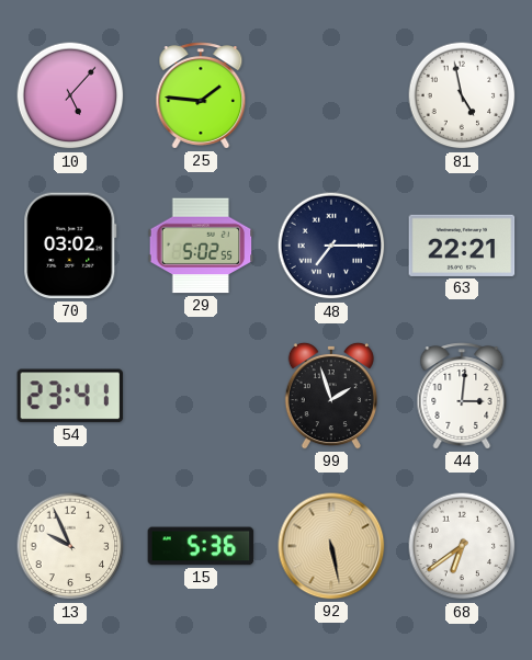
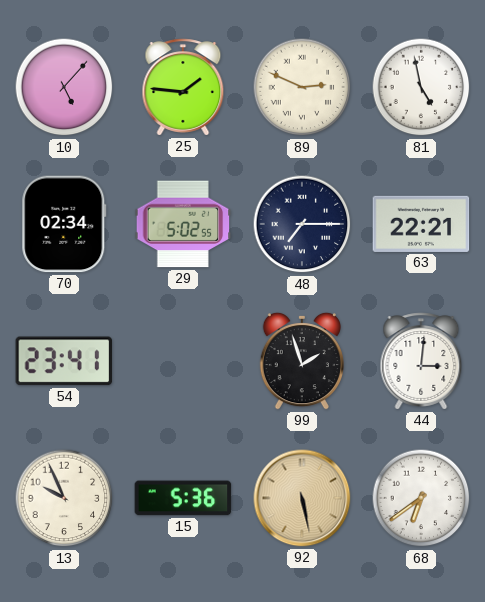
89: none -> 2:49 (302, 87)
70: 03:02 -> 02:34 (64, 224)
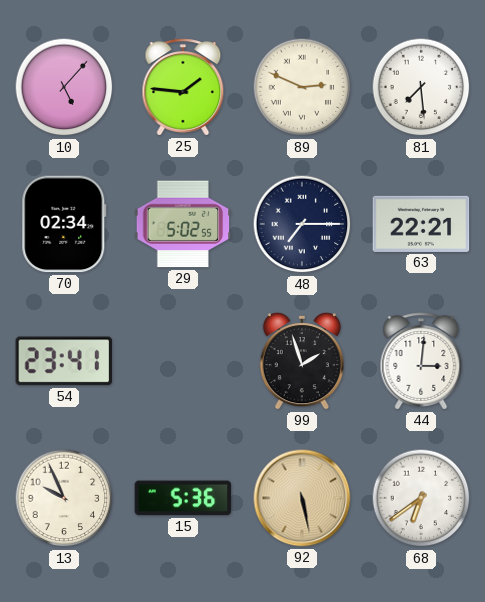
81: 4:58 -> 7:29 (421, 87)
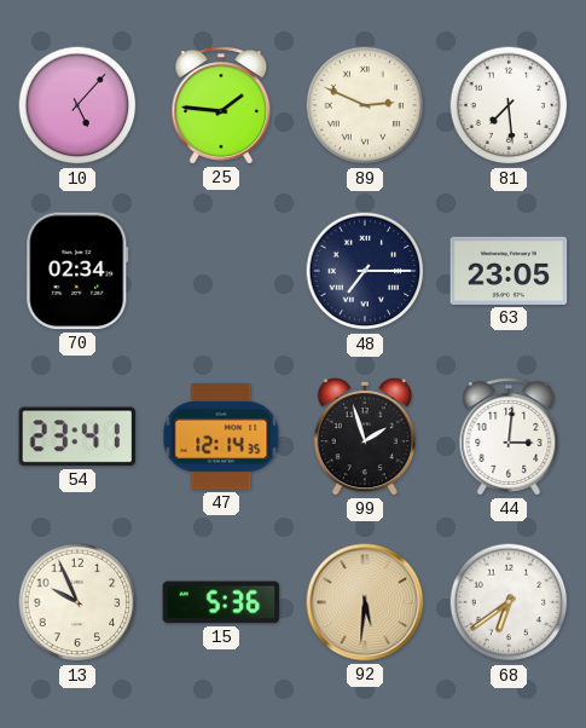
29: 5:02 -> none (183, 224)
63: 22:21 -> 23:05 (509, 271)
47: none -> 12:14 (221, 437)
92: 5:28 -> 5:31 (365, 602)
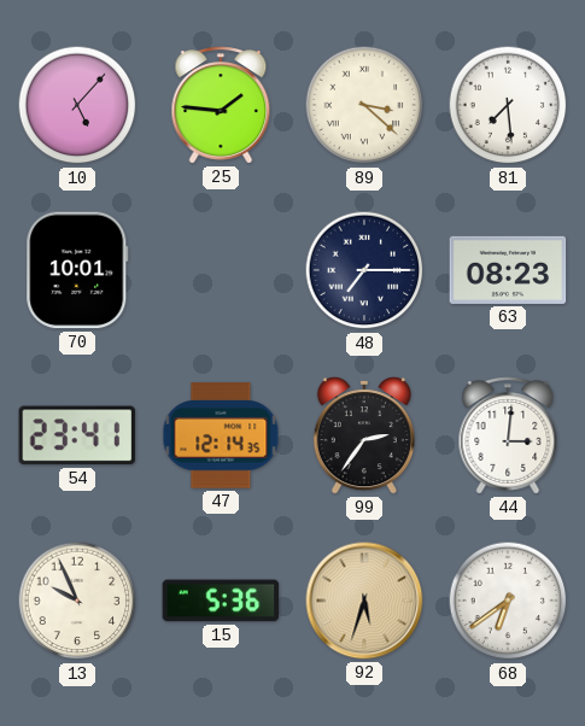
89: 2:49 -> 3:22 (364, 105)
70: 02:34 -> 10:01 (77, 270)
63: 23:05 -> 08:23 (508, 270)
99: 1:57 -> 2:36 (364, 435)
92: 5:31 -> 5:33 (364, 601)
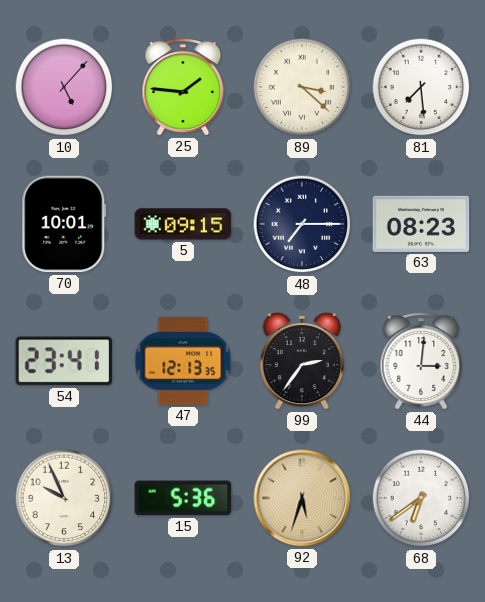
5: none -> 09:15 (183, 224)
47: 12:14 -> 12:13 (183, 361)
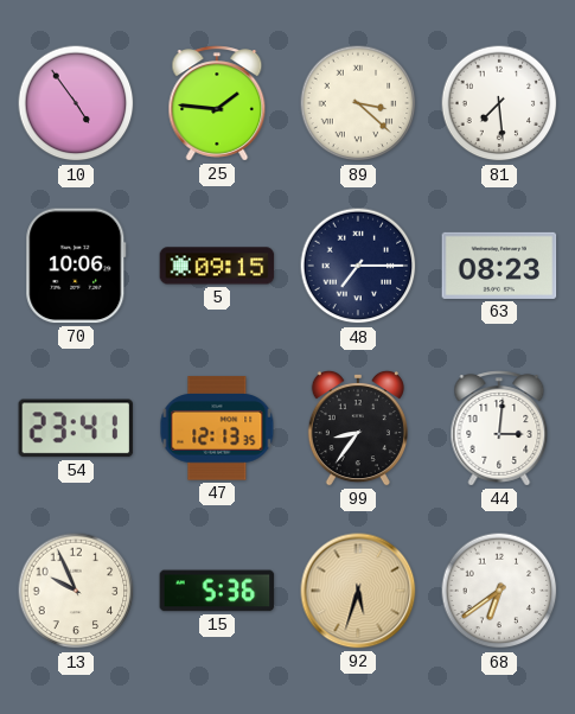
10: 5:07 -> 4:54 (76, 103)
70: 10:01 -> 10:06 (76, 266)
99: 2:36 -> 8:36 (358, 428)
